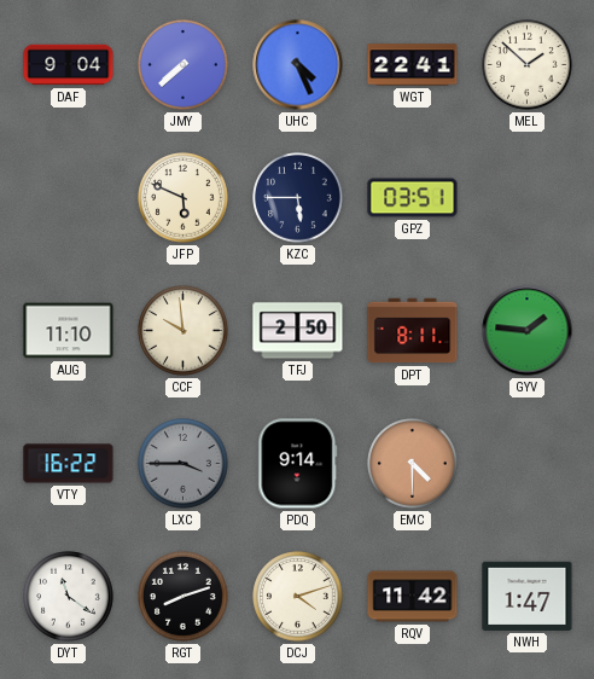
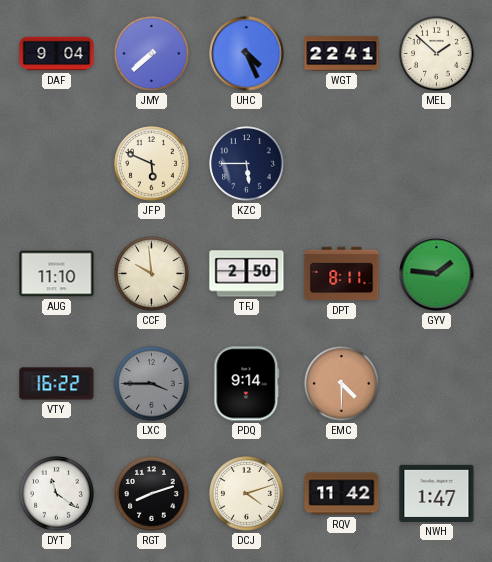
GPZ: 03:51 -> none (413, 198)
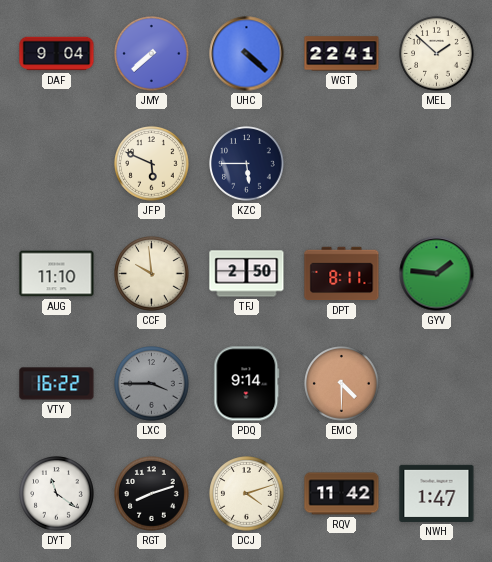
UHC: 4:26 -> 4:22 (247, 54)
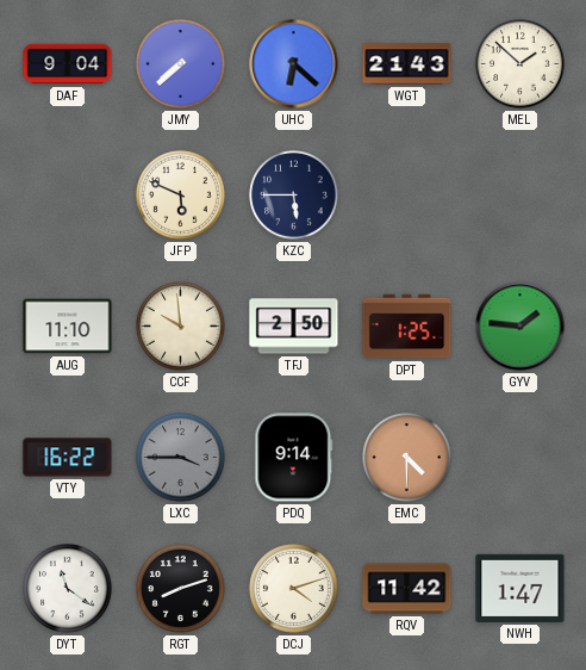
UHC: 4:22 -> 6:22 (294, 64)
WGT: 22:41 -> 21:43 (407, 64)
DPT: 8:11 -> 1:25 (407, 327)
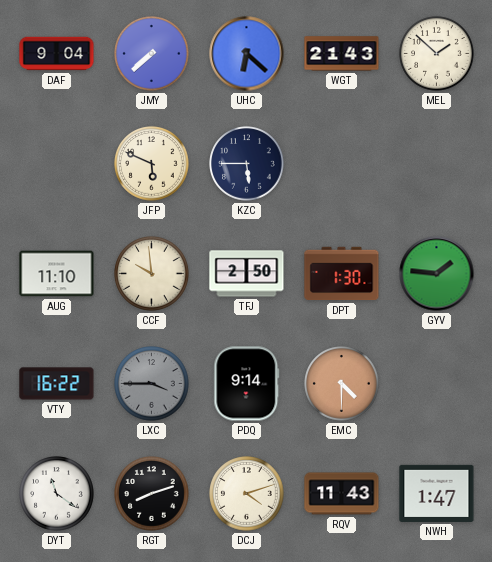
DPT: 1:25 -> 1:30 (342, 274)
RQV: 11:42 -> 11:43 (342, 494)
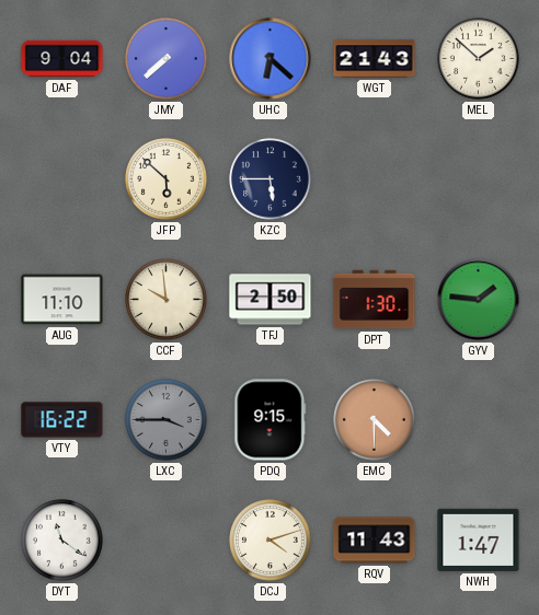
JFP: 5:49 -> 5:52 (167, 179)
PDQ: 9:14 -> 9:15 (271, 420)
RGT: 8:12 -> none (152, 494)
